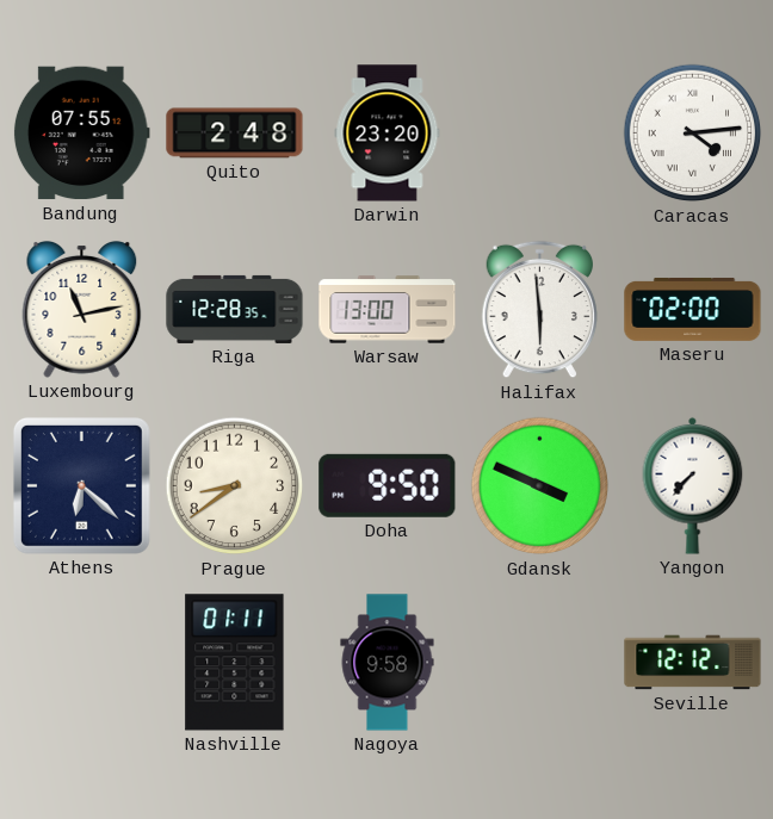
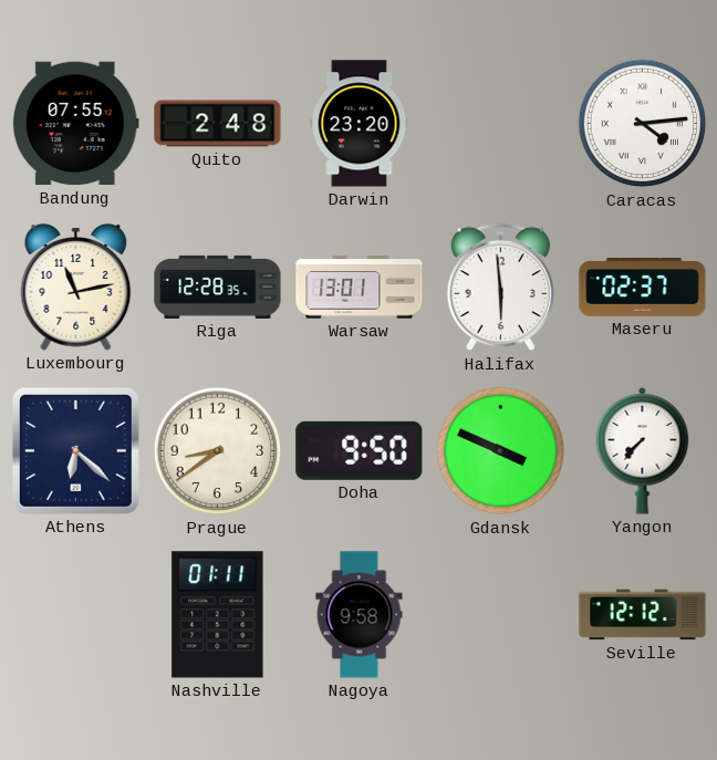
Warsaw: 13:00 -> 13:01 (360, 288)
Maseru: 02:00 -> 02:37 (643, 287)
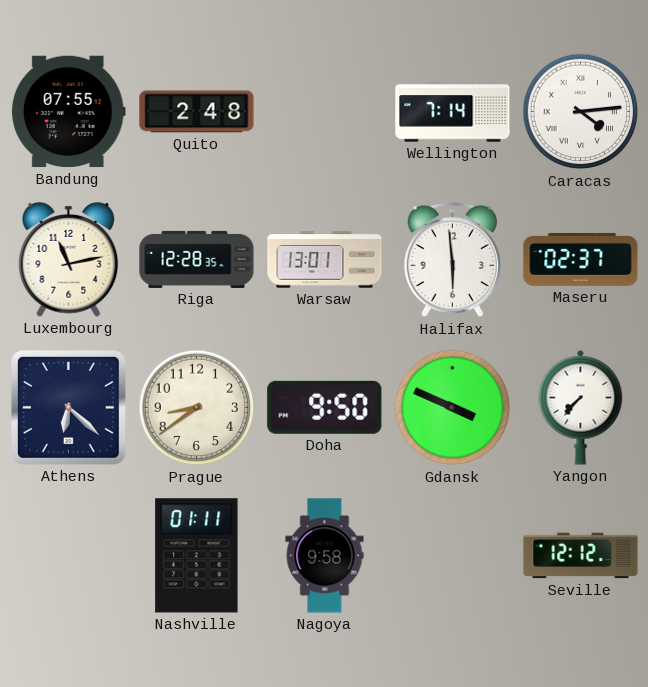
Darwin: 23:20 -> none (360, 124)
Wellington: none -> 7:14 (453, 112)
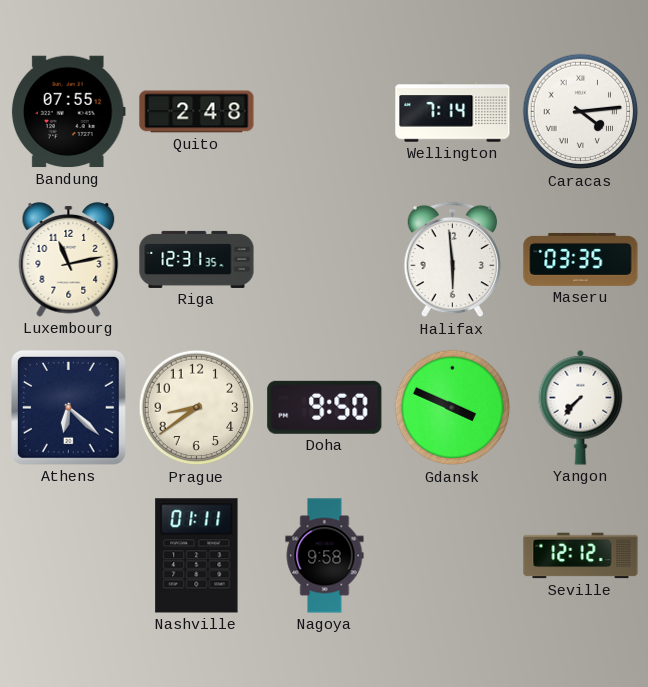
Riga: 12:28 -> 12:31 (197, 259)
Warsaw: 13:01 -> none (325, 260)
Maseru: 02:37 -> 03:35 (581, 259)
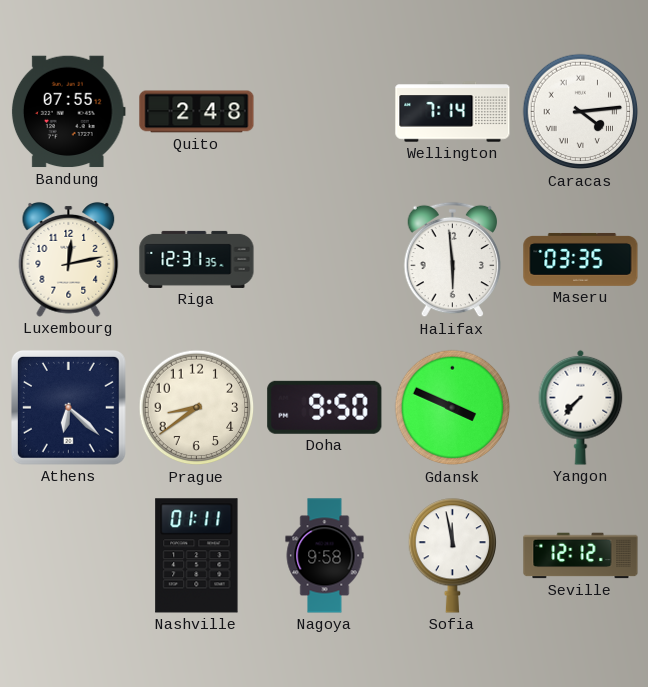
Luxembourg: 11:13 -> 12:13 (69, 259)
Sofia: none -> 11:58 (452, 556)
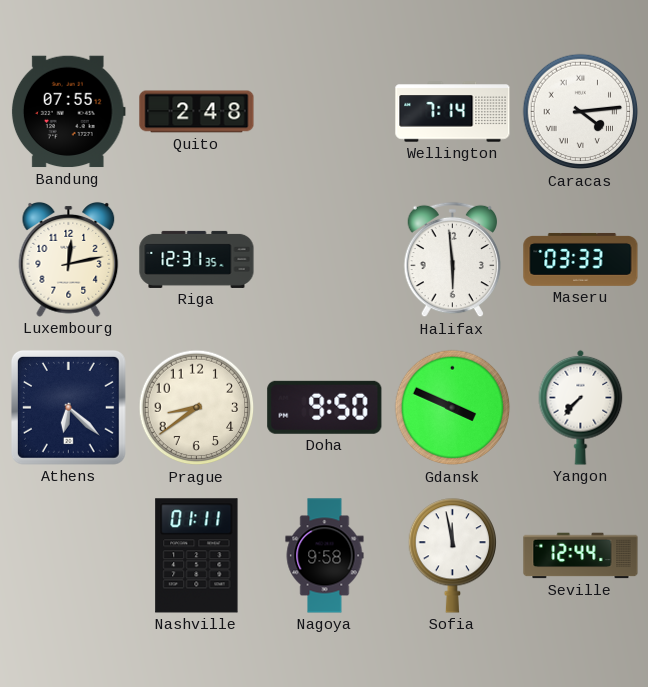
Maseru: 03:35 -> 03:33 (581, 259)
Seville: 12:12 -> 12:44 (581, 556)
